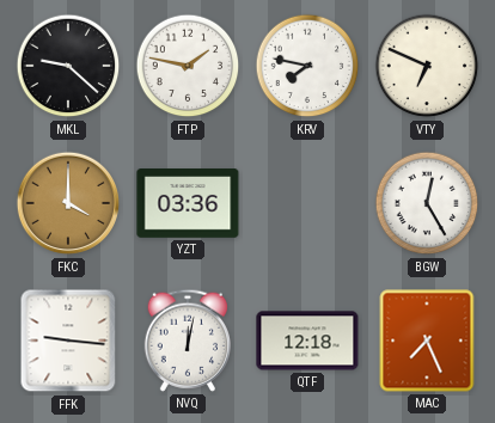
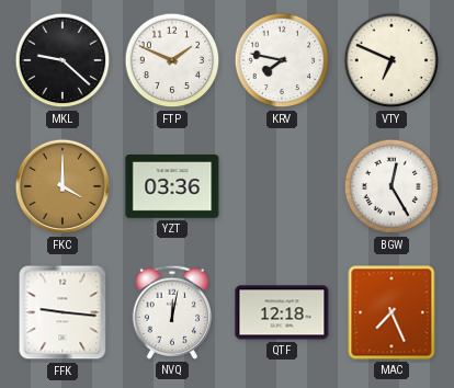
FTP: 1:47 -> 1:49 (172, 60)
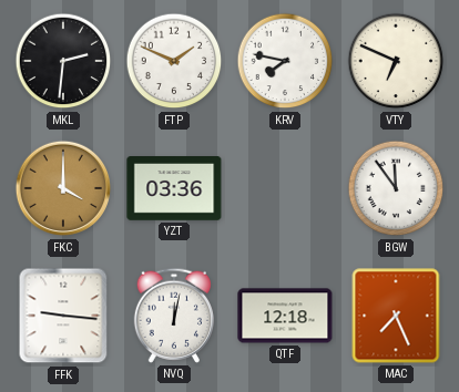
MKL: 9:22 -> 2:31 (63, 61)
BGW: 12:25 -> 11:54 (396, 188)
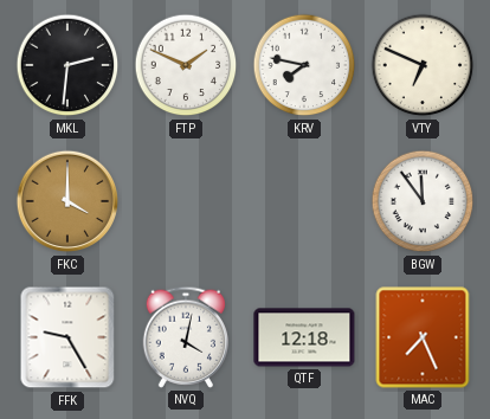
YZT: 03:36 -> none (174, 189)
FFK: 9:16 -> 9:25 (67, 337)
NVQ: 12:02 -> 4:02 (185, 337)
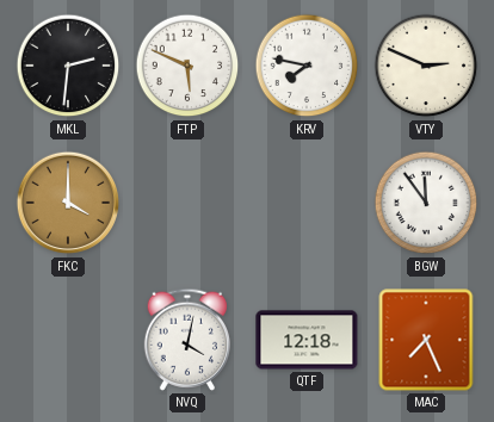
FTP: 1:49 -> 5:49 (187, 66)
VTY: 6:49 -> 2:49 (426, 66)
FFK: 9:25 -> none (67, 337)
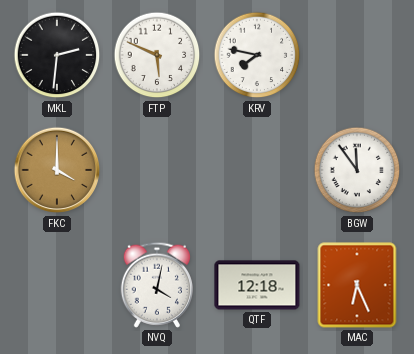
VTY: 2:49 -> none (426, 66)
MAC: 7:26 -> 6:26 (357, 285)
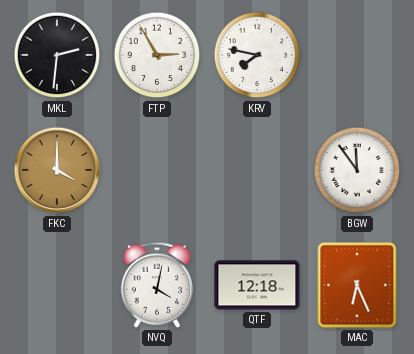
FTP: 5:49 -> 2:55 (157, 55)
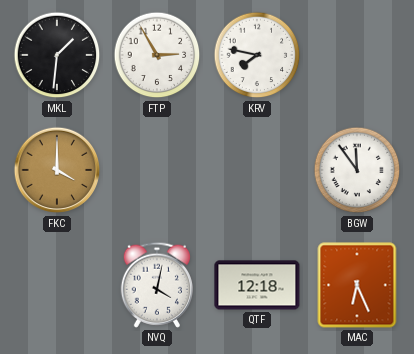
MKL: 2:31 -> 1:31 (57, 55)
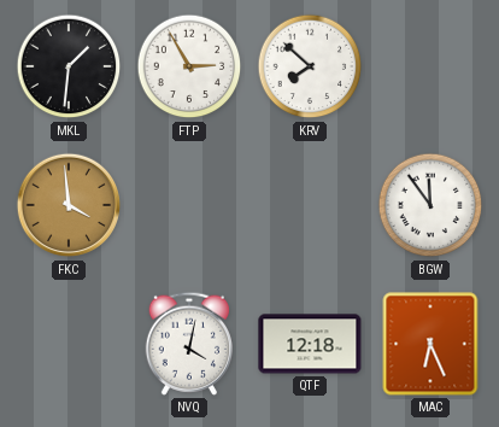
KRV: 7:47 -> 7:52 (310, 66)
FKC: 4:00 -> 3:59 (69, 205)
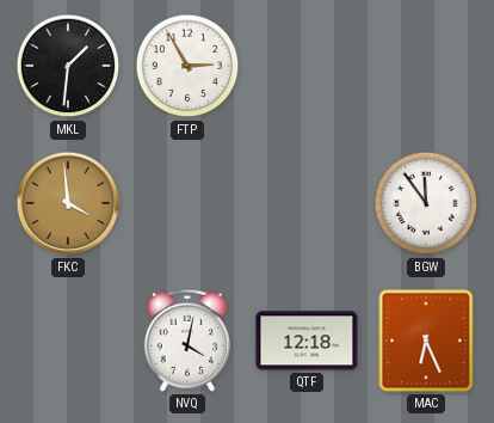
KRV: 7:52 -> none (310, 66)
